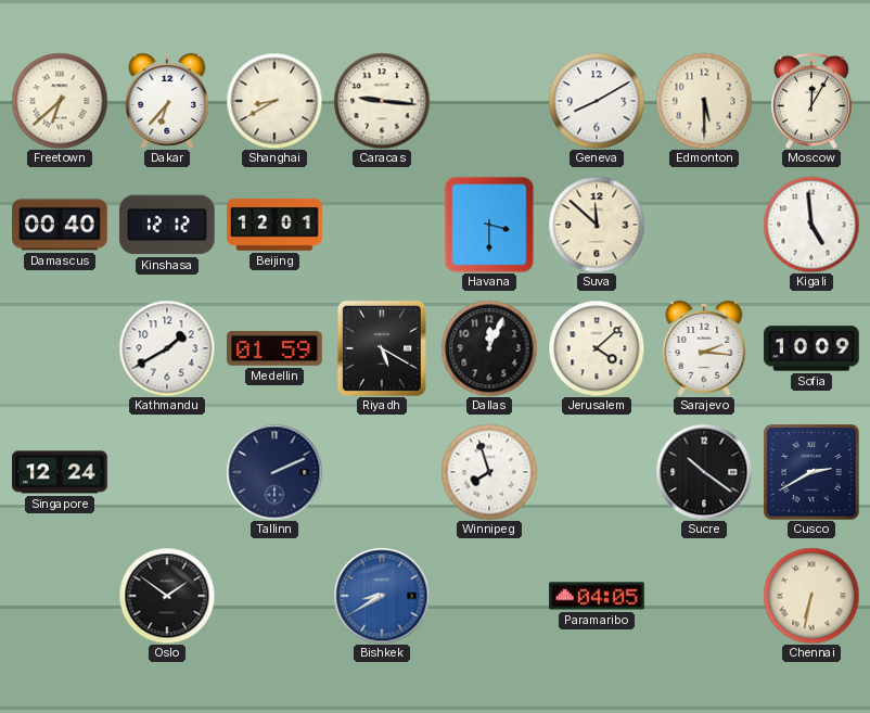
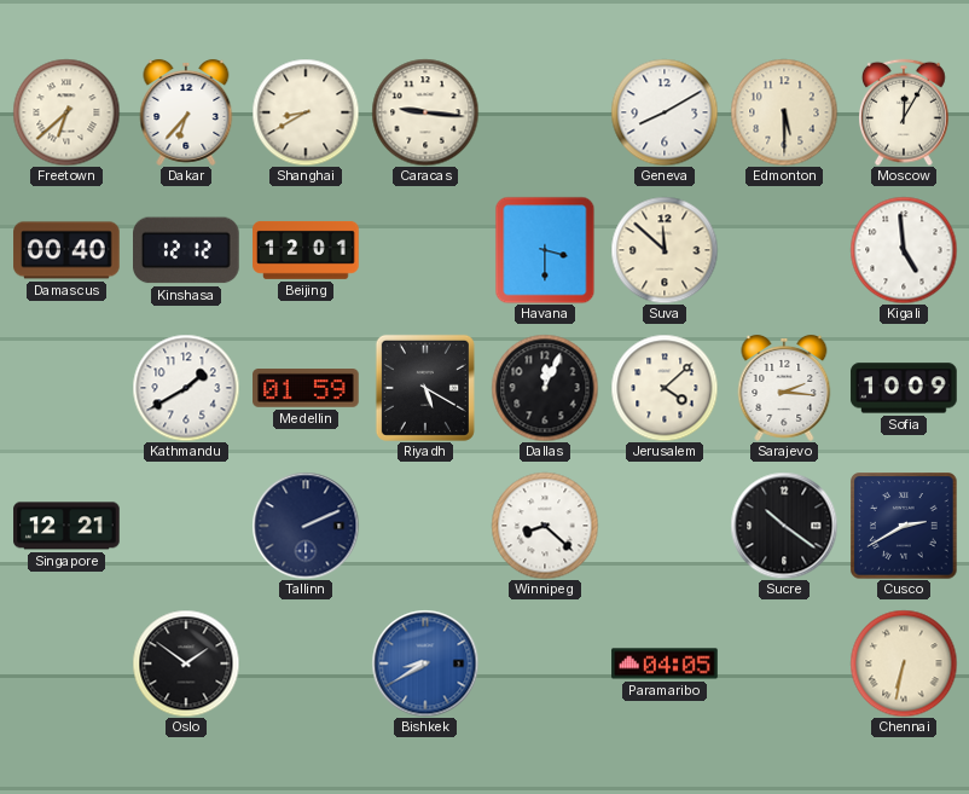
Singapore: 12:24 -> 12:21 (66, 526)
Winnipeg: 7:57 -> 8:22 (545, 526)
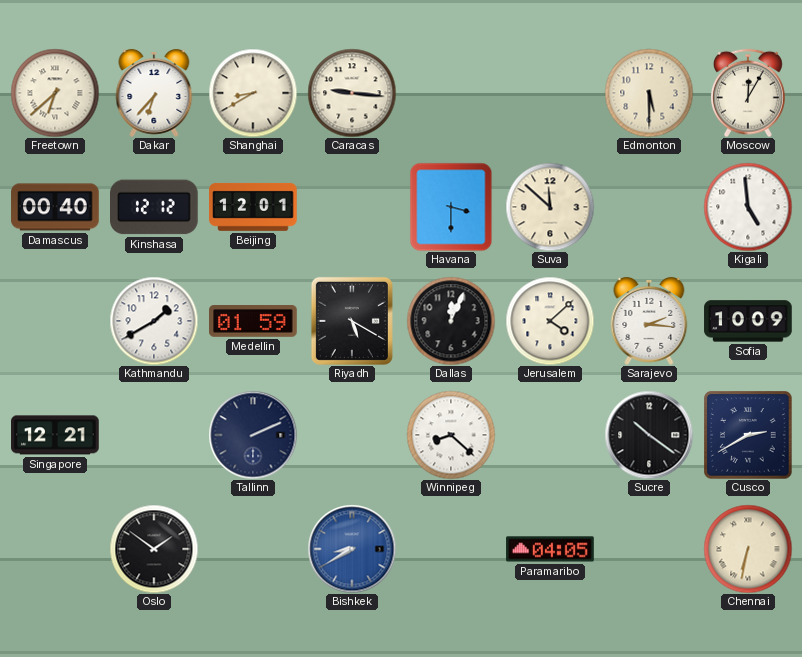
Geneva: 8:10 -> none (665, 112)
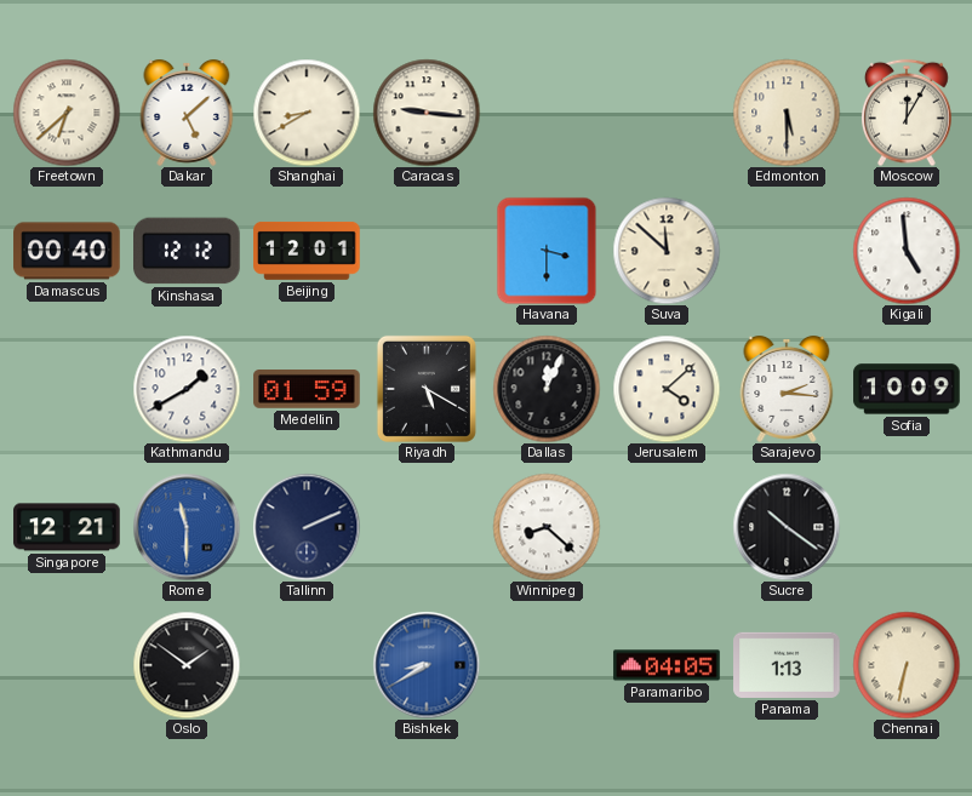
Dakar: 6:37 -> 5:08 (187, 113)
Rome: none -> 11:30 (187, 527)
Cusco: 2:40 -> none (748, 435)
Panama: none -> 1:13 (787, 665)
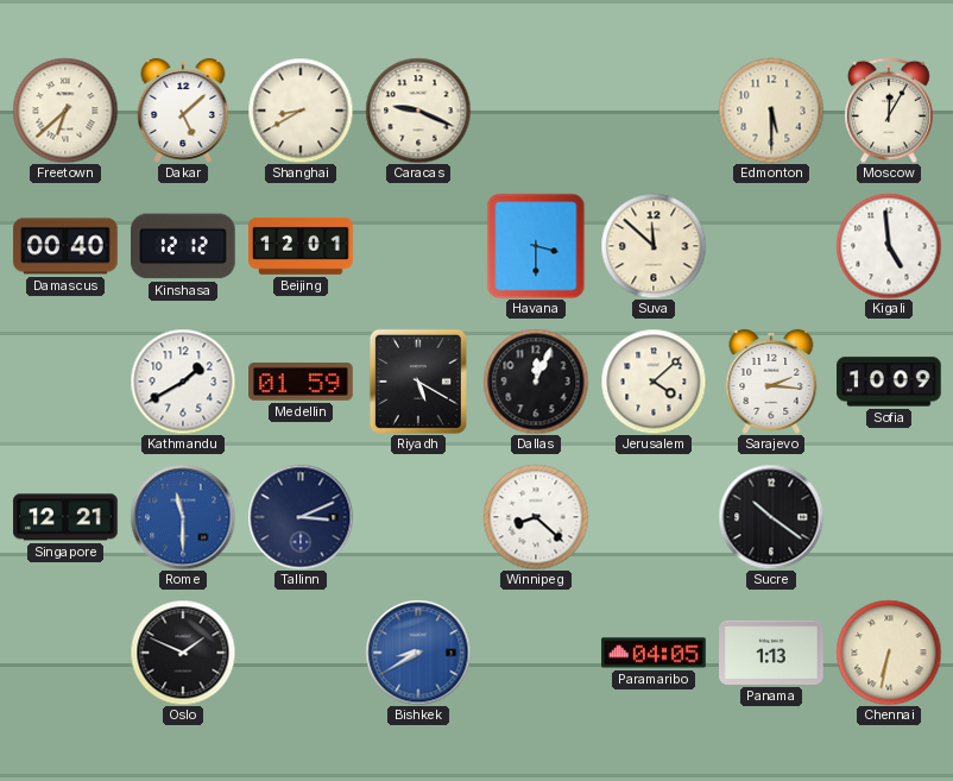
Caracas: 9:16 -> 9:19 (418, 111)
Tallinn: 2:11 -> 3:11 (301, 517)
Oslo: 1:51 -> 1:49 (183, 653)
